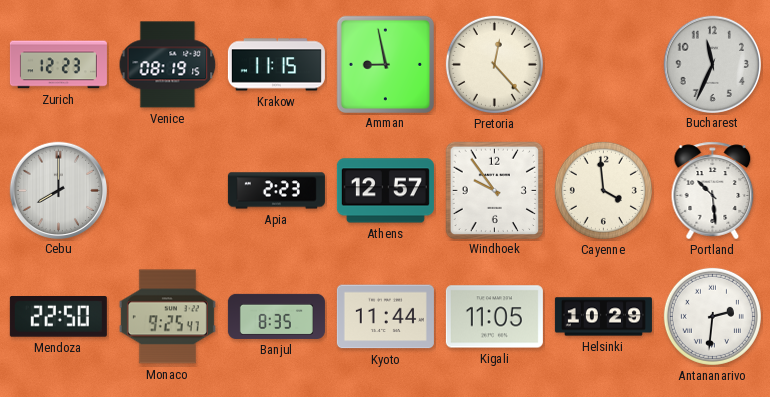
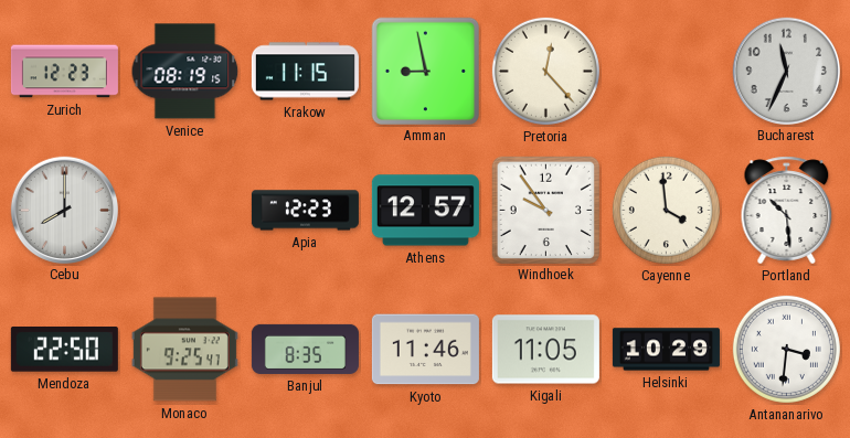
Apia: 2:23 -> 12:23 (305, 211)
Kyoto: 11:44 -> 11:46 (425, 350)
Antananarivo: 2:31 -> 3:31 (786, 349)
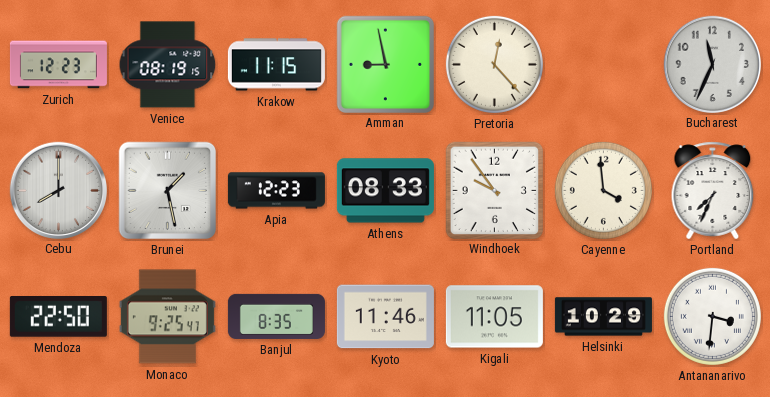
Brunei: none -> 1:28 (168, 191)
Athens: 12:57 -> 08:33 (385, 191)
Portland: 10:29 -> 7:34 (713, 191)
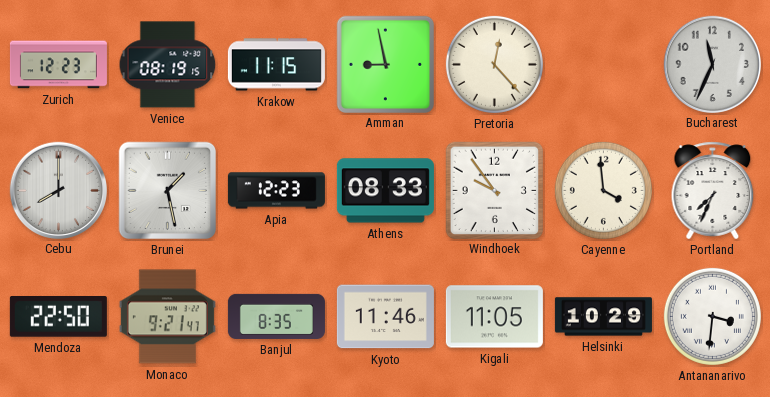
Monaco: 9:25 -> 9:21 (167, 317)
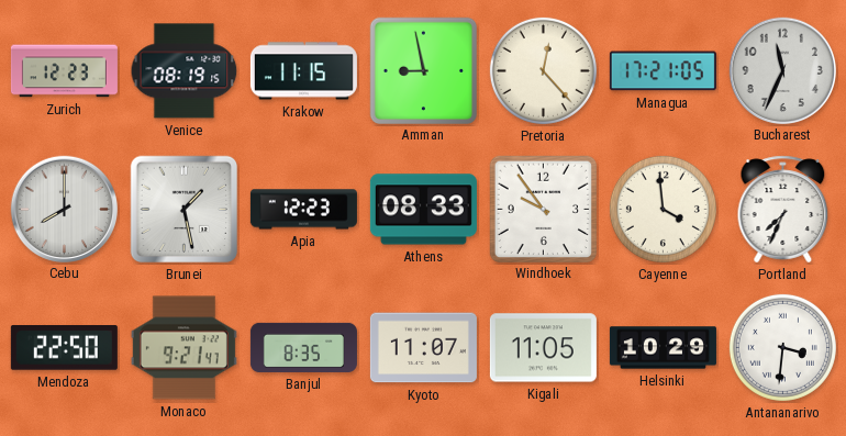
Managua: none -> 17:21 (663, 71)
Kyoto: 11:46 -> 11:07 (423, 348)
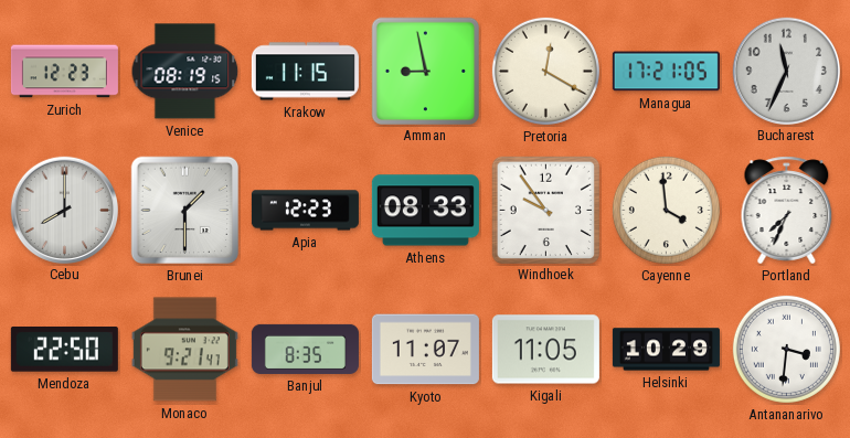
Pretoria: 12:23 -> 12:20 (545, 71)
Brunei: 1:28 -> 1:30 (185, 211)
